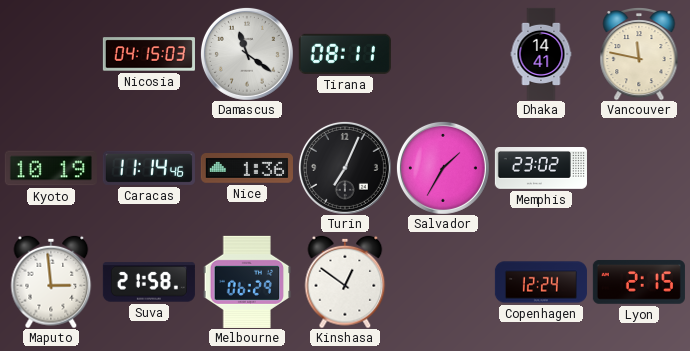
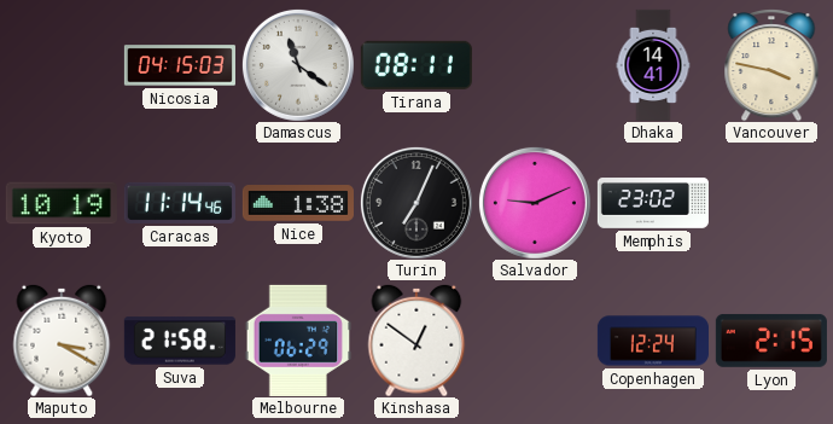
Vancouver: 11:47 -> 3:47 (771, 65)
Nice: 1:36 -> 1:38 (298, 203)
Salvador: 1:35 -> 9:11 (535, 203)
Maputo: 2:59 -> 3:20 (62, 341)
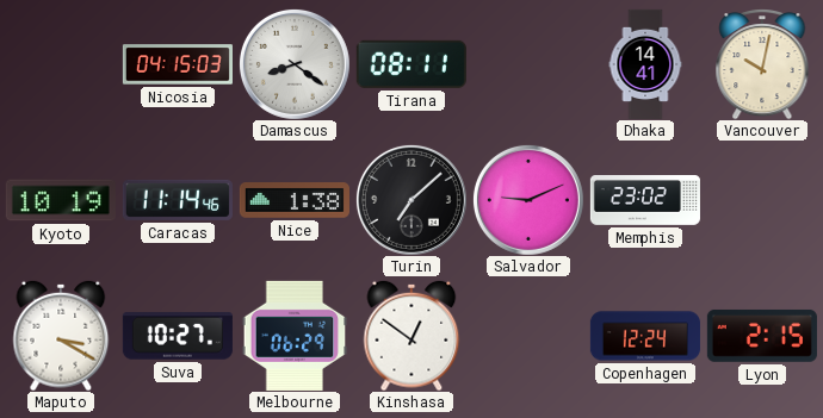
Damascus: 11:21 -> 8:21 (295, 64)
Vancouver: 3:47 -> 10:02 (762, 64)
Turin: 7:04 -> 7:08 (411, 200)
Suva: 21:58 -> 10:27 (178, 336)
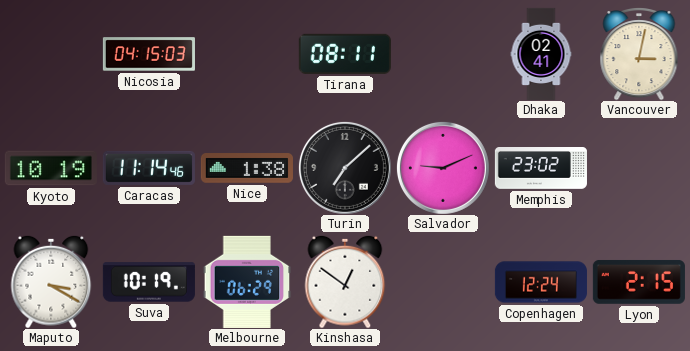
Damascus: 8:21 -> none (295, 64)
Dhaka: 14:41 -> 02:41 (541, 54)
Vancouver: 10:02 -> 3:02 (639, 54)
Suva: 10:27 -> 10:19 (149, 282)
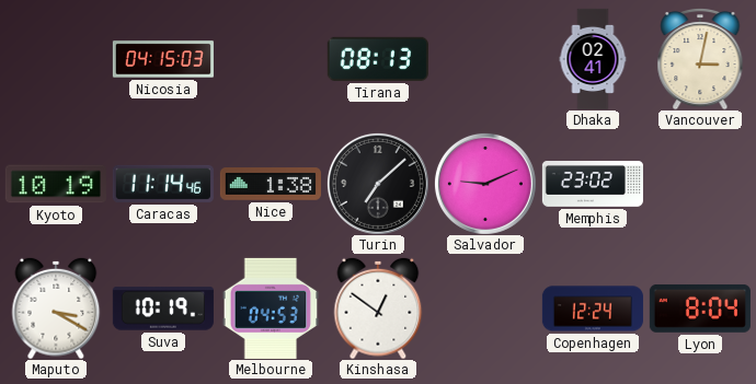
Tirana: 08:11 -> 08:13 (378, 59)
Melbourne: 06:29 -> 04:53 (271, 309)
Lyon: 2:15 -> 8:04 (700, 309)
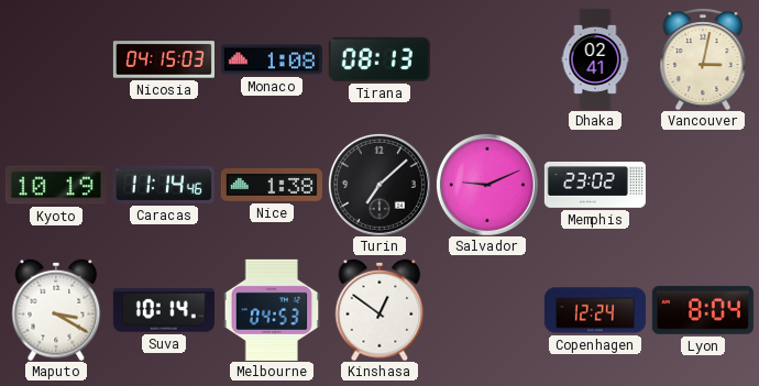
Monaco: none -> 1:08 (272, 59)
Suva: 10:19 -> 10:14 (164, 310)
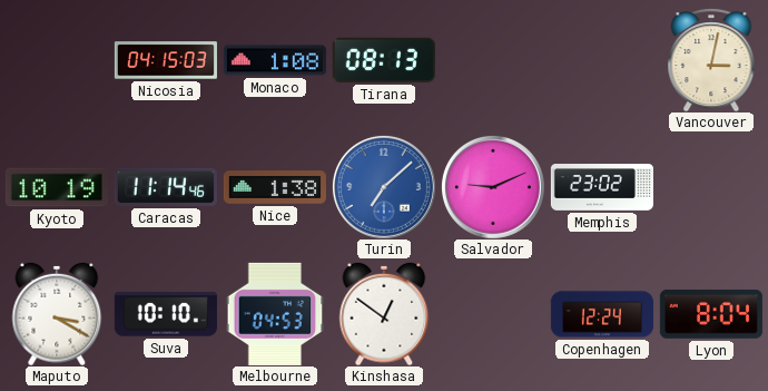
Dhaka: 02:41 -> none (595, 59)
Turin dial: black -> blue (384, 187)
Suva: 10:14 -> 10:10 (166, 314)
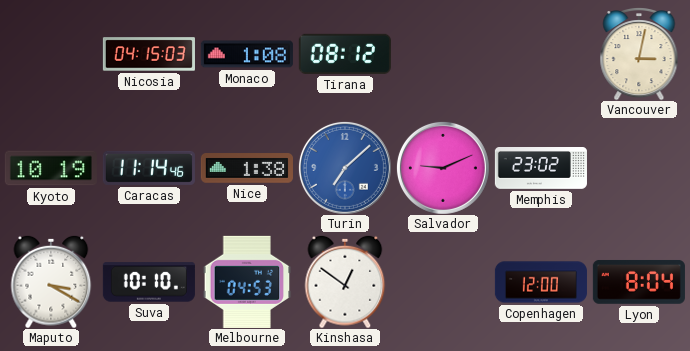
Tirana: 08:13 -> 08:12 (345, 54)
Copenhagen: 12:24 -> 12:00 (541, 282)
